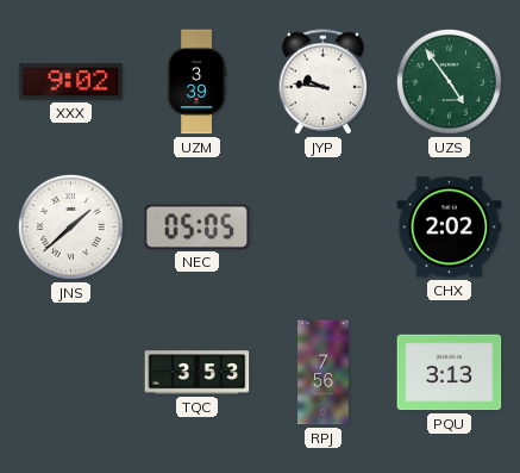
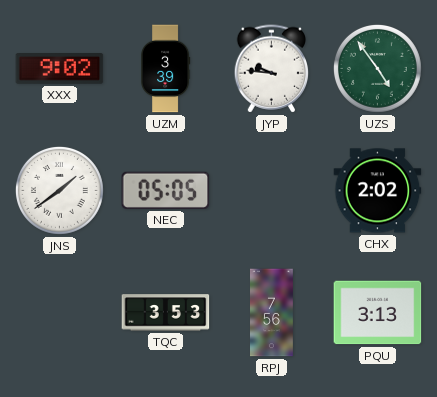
JNS: 1:38 -> 1:39 (59, 190)
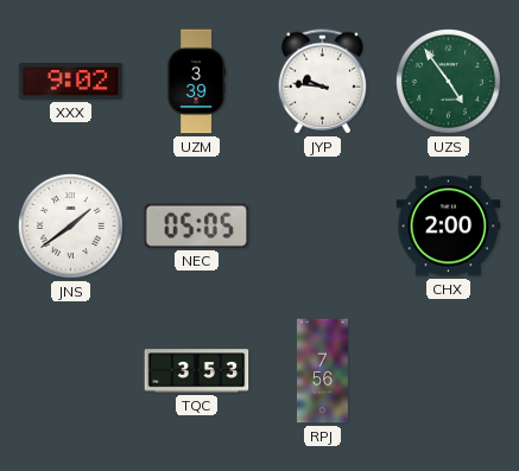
CHX: 2:02 -> 2:00 (449, 227)
PQU: 3:13 -> none (378, 313)
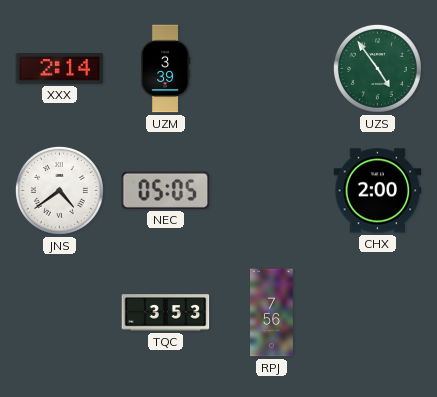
XXX: 9:02 -> 2:14 (60, 69)
JYP: 9:46 -> none (323, 82)
JNS: 1:39 -> 4:39 (59, 190)
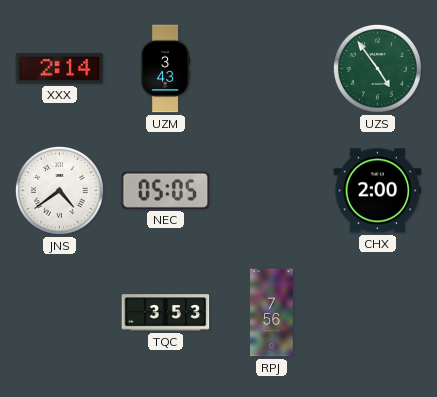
UZM: 3:39 -> 3:43 (165, 69)
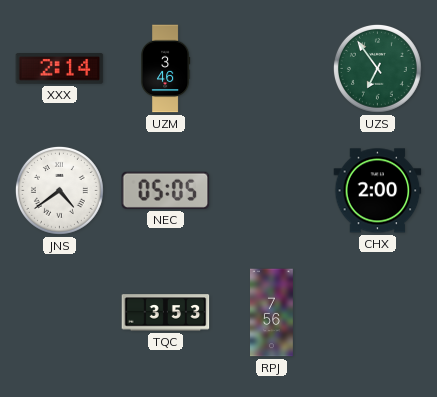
UZM: 3:43 -> 3:46 (165, 69)
UZS: 4:54 -> 6:54 (377, 68)
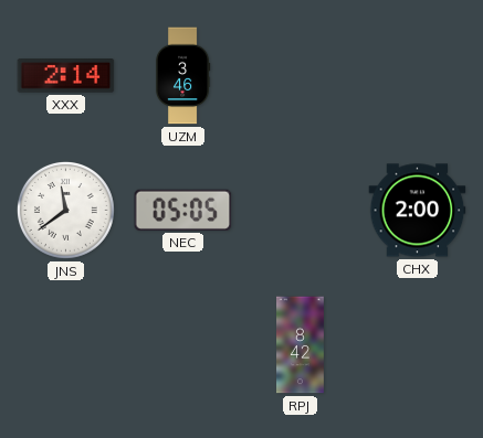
UZS: 6:54 -> none (377, 68)
JNS: 4:39 -> 11:39 (65, 210)
TQC: 3:53 -> none (166, 313)
RPJ: 7:56 -> 8:42 (301, 345)
